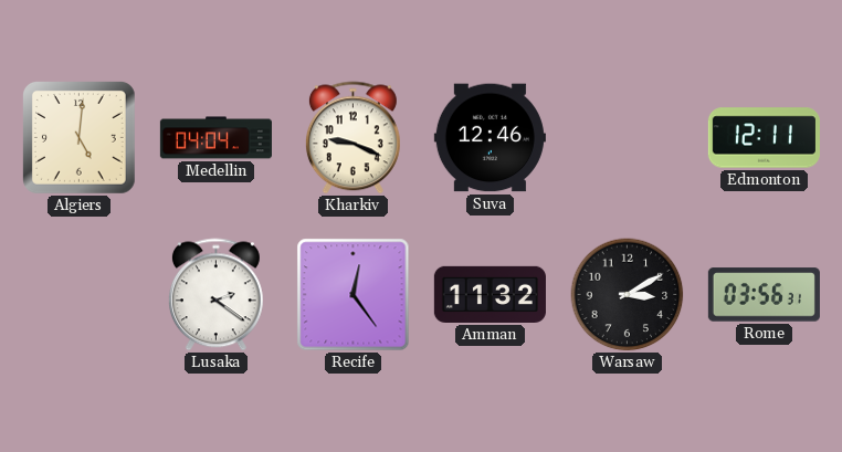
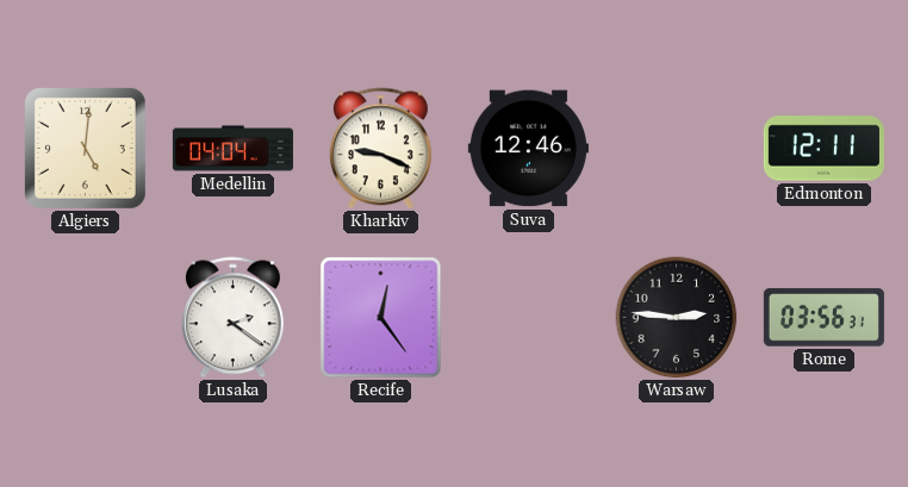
Amman: 11:32 -> none (490, 294)
Warsaw: 3:10 -> 2:46 (677, 318)
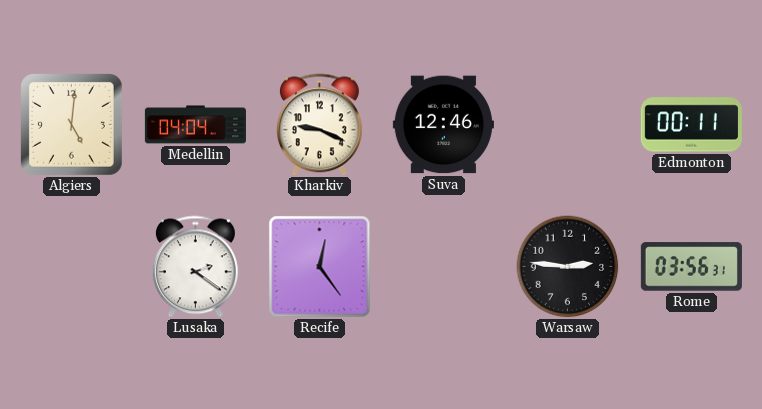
Edmonton: 12:11 -> 00:11 (691, 125)
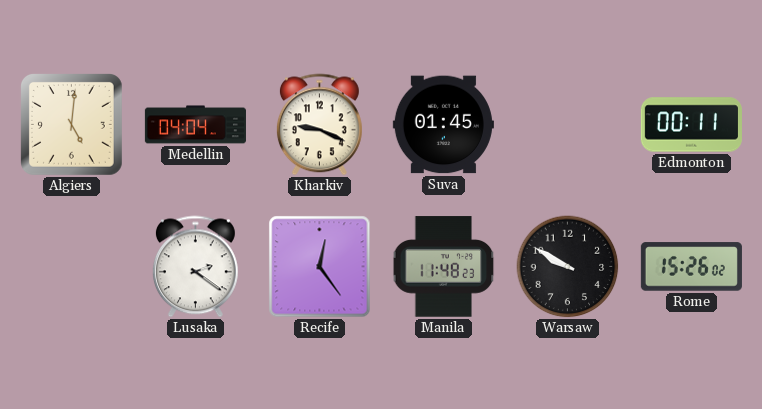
Suva: 12:46 -> 01:45 (443, 125)
Manila: none -> 11:48 (444, 267)
Warsaw: 2:46 -> 9:50 (568, 267)
Rome: 03:56 -> 15:26 (691, 267)
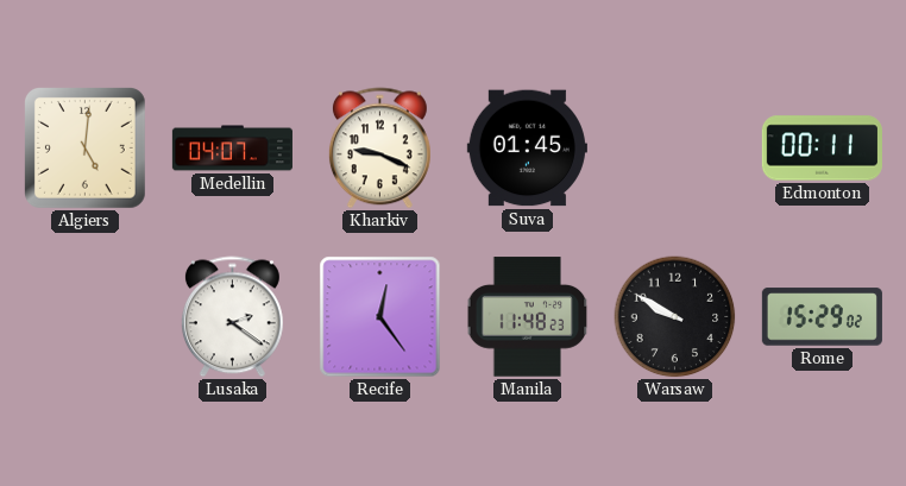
Medellin: 04:04 -> 04:07 (232, 149)
Rome: 15:26 -> 15:29 (822, 317)
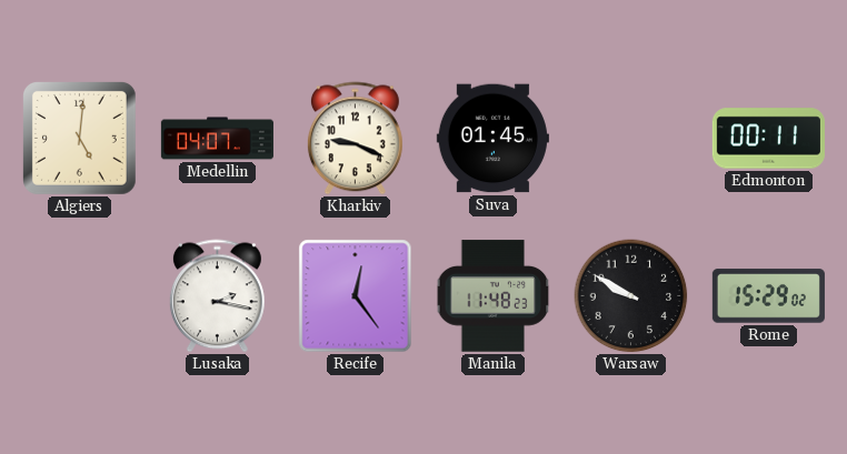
Lusaka: 2:21 -> 2:17 (217, 296)
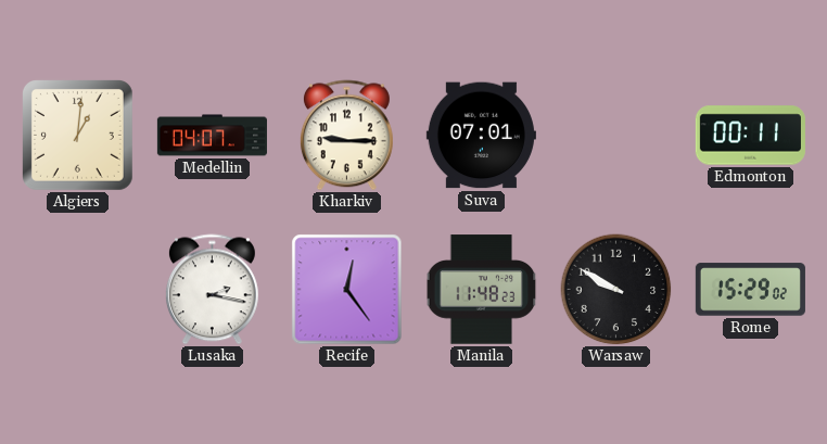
Algiers: 5:01 -> 1:01 (77, 135)
Kharkiv: 9:19 -> 9:15 (346, 136)
Suva: 01:45 -> 07:01 (481, 136)
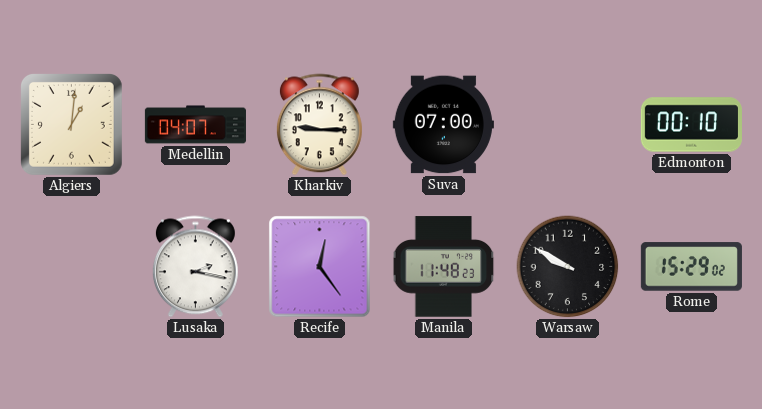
Suva: 07:01 -> 07:00 (443, 125)
Edmonton: 00:11 -> 00:10 (691, 125)
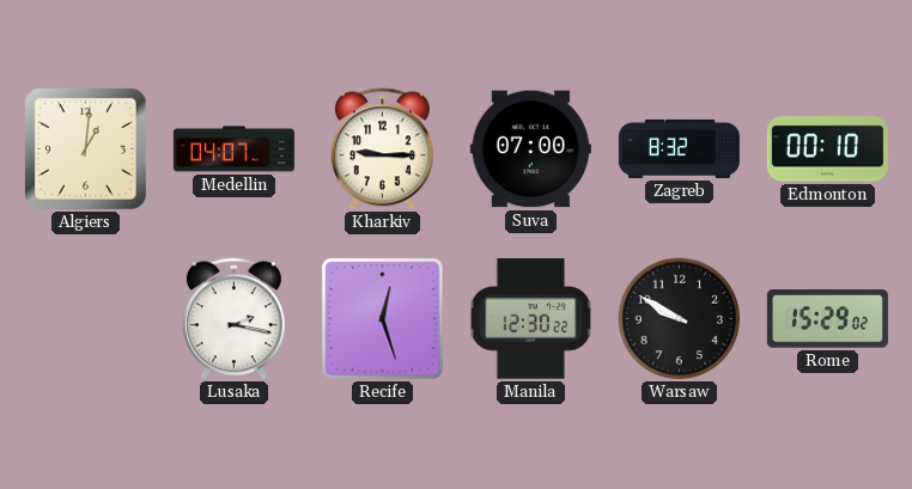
Zagreb: none -> 8:32 (679, 148)
Recife: 12:24 -> 12:27 (383, 319)
Manila: 11:48 -> 12:30 (531, 319)
